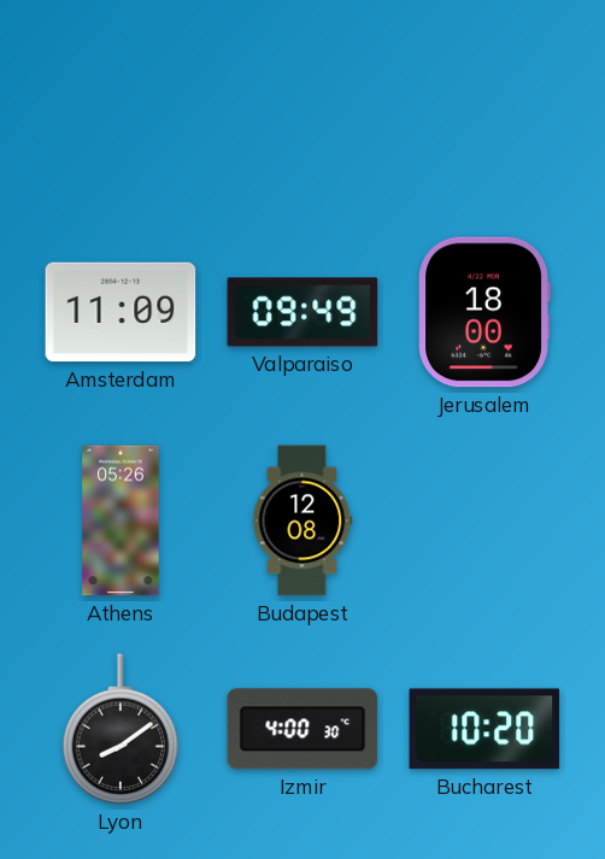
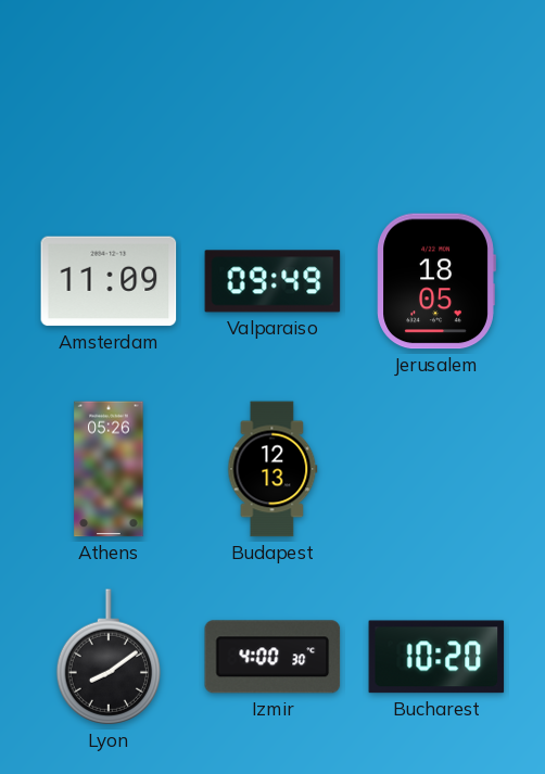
Jerusalem: 18:00 -> 18:05 (436, 281)
Budapest: 12:08 -> 12:13 (272, 469)
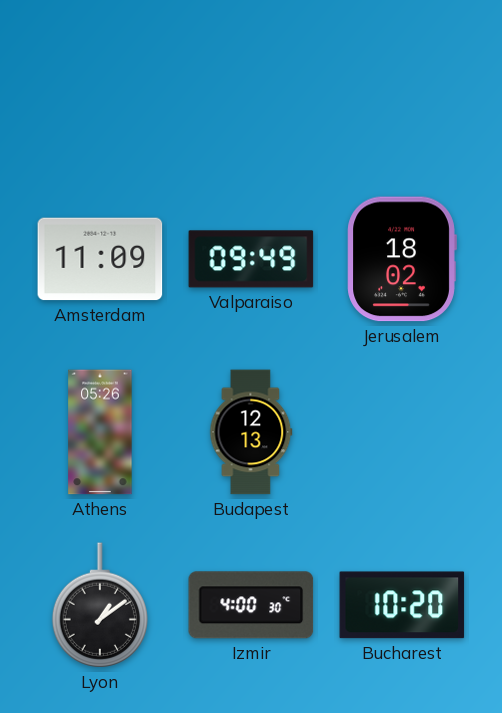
Jerusalem: 18:05 -> 18:02 (402, 259)
Lyon: 8:09 -> 1:09 (100, 605)
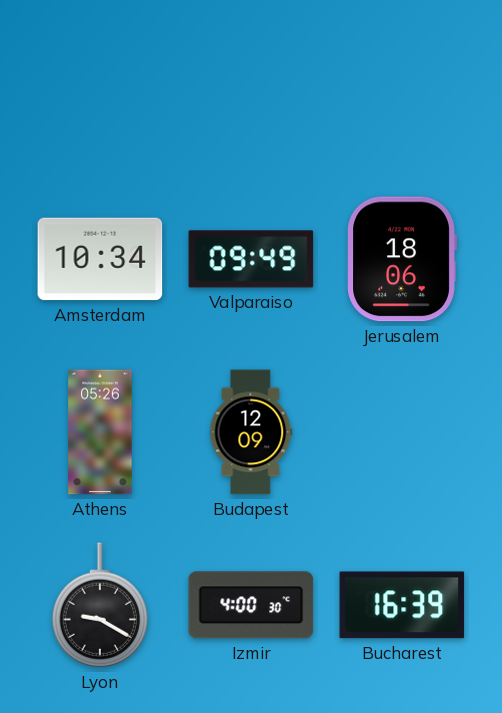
Amsterdam: 11:09 -> 10:34 (100, 259)
Jerusalem: 18:02 -> 18:06 (402, 259)
Budapest: 12:13 -> 12:09 (251, 432)
Lyon: 1:09 -> 9:20 (100, 605)
Bucharest: 10:20 -> 16:39 (402, 605)
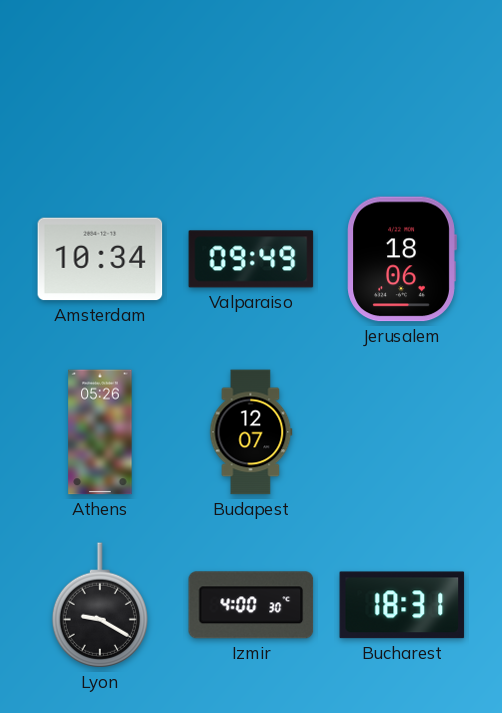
Budapest: 12:09 -> 12:07 (251, 432)
Bucharest: 16:39 -> 18:31 (402, 605)
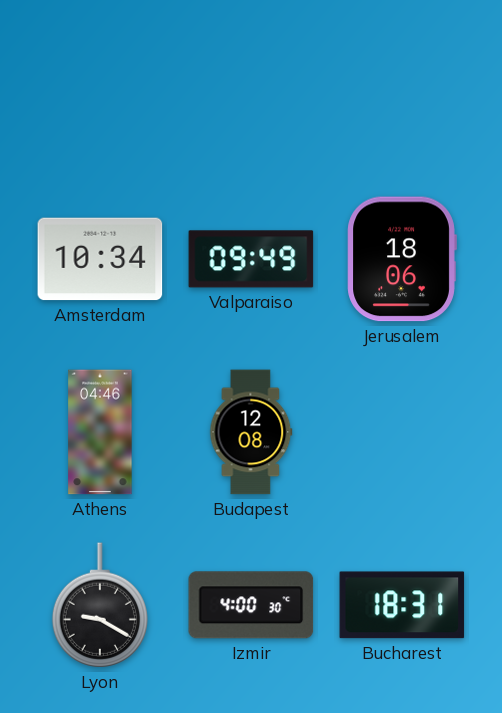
Athens: 05:26 -> 04:46 (100, 432)
Budapest: 12:07 -> 12:08 (251, 432)
